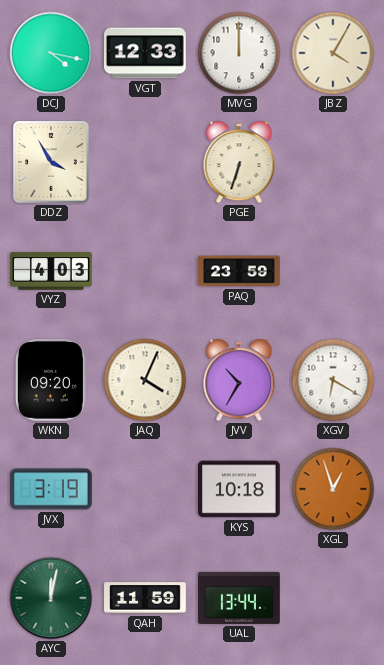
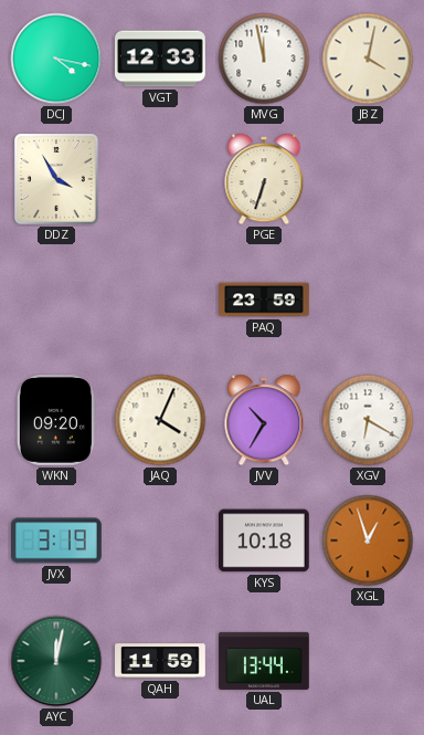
MVG: 12:00 -> 11:58 (264, 59)
JBZ: 4:05 -> 4:02 (368, 59)
VYZ: 4:03 -> none (51, 271)
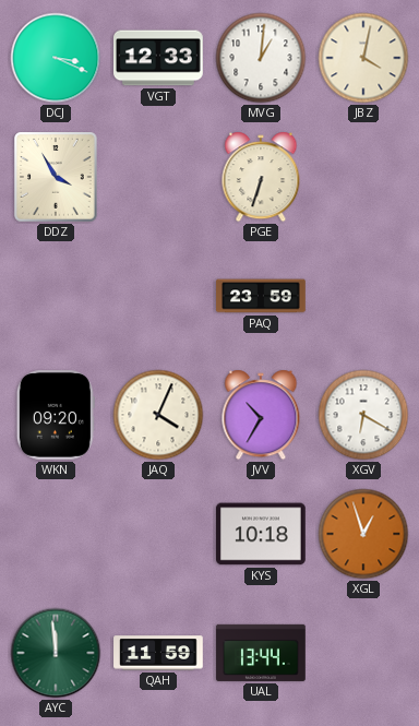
DCJ: 4:17 -> 3:19 (56, 58)
MVG: 11:58 -> 1:01 (261, 58)
JVX: 3:19 -> none (57, 540)
AYC: 12:02 -> 11:59 (56, 653)
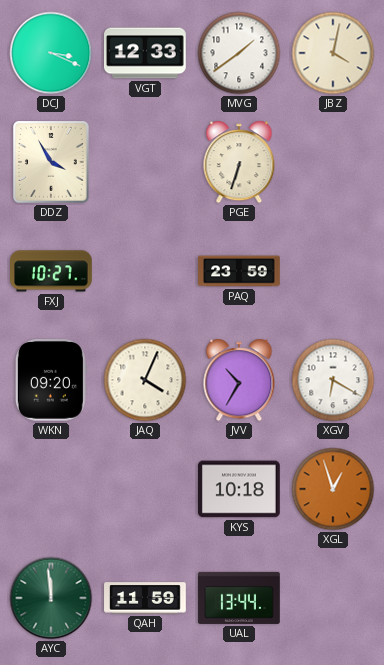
MVG: 1:01 -> 1:39 (239, 53)
FXJ: none -> 10:27 (52, 271)
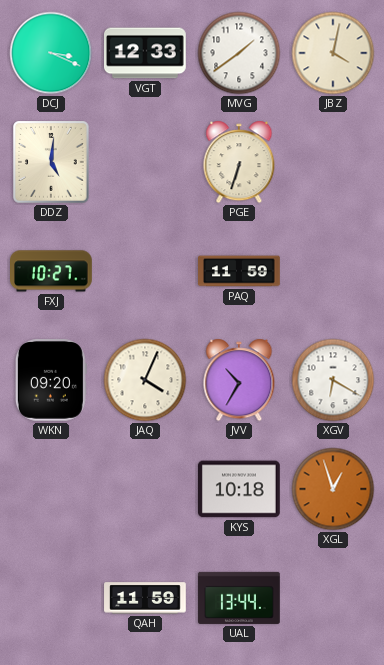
DDZ: 3:55 -> 5:01 (51, 162)
PAQ: 23:59 -> 11:59 (239, 271)
AYC: 11:59 -> none (51, 598)
